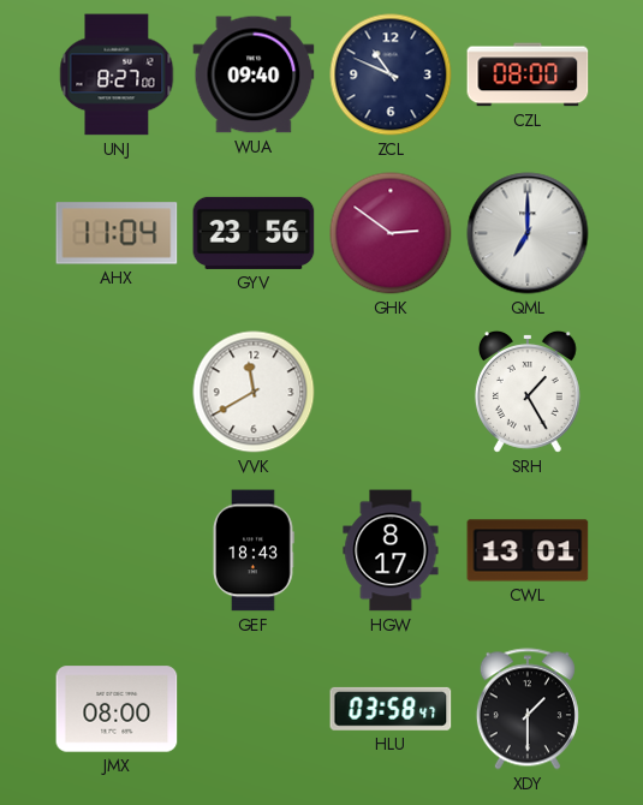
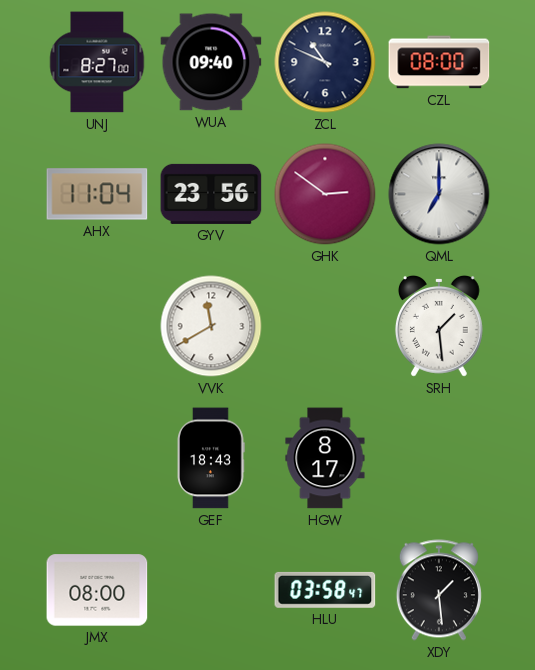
SRH: 1:25 -> 1:29 (439, 326)
CWL: 13:01 -> none (528, 550)
XDY: 1:30 -> 1:29 (439, 590)
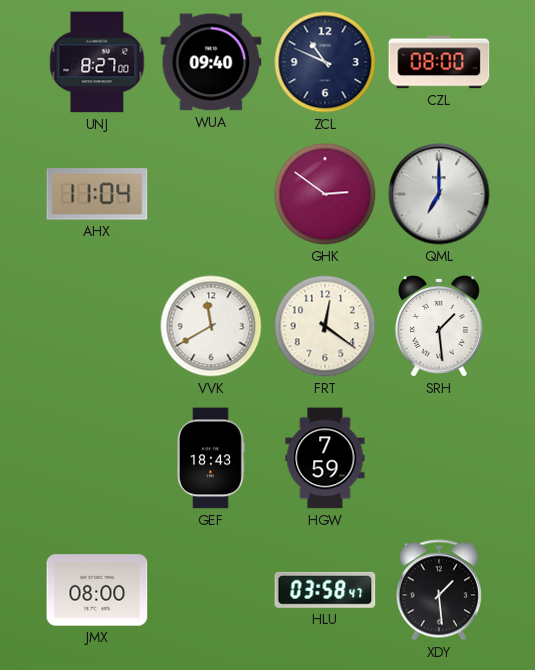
GYV: 23:56 -> none (211, 194)
FRT: none -> 12:21 (325, 326)
HGW: 8:17 -> 7:59 (325, 458)
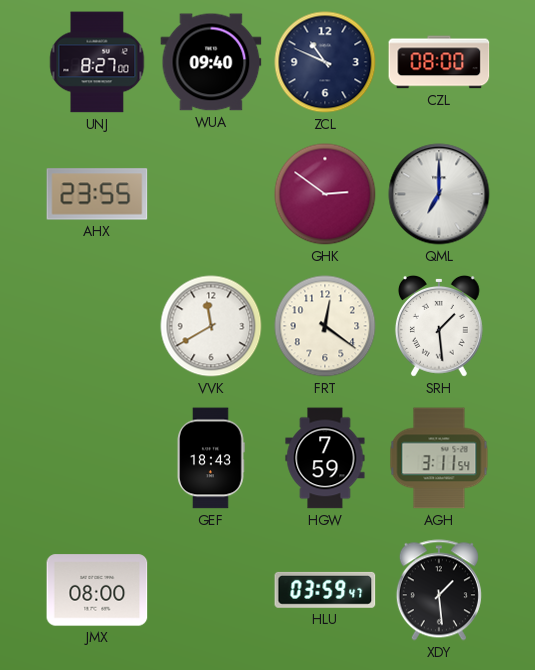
AHX: 11:04 -> 23:55 (97, 194)
AGH: none -> 3:11 (439, 458)
HLU: 03:58 -> 03:59 (325, 590)
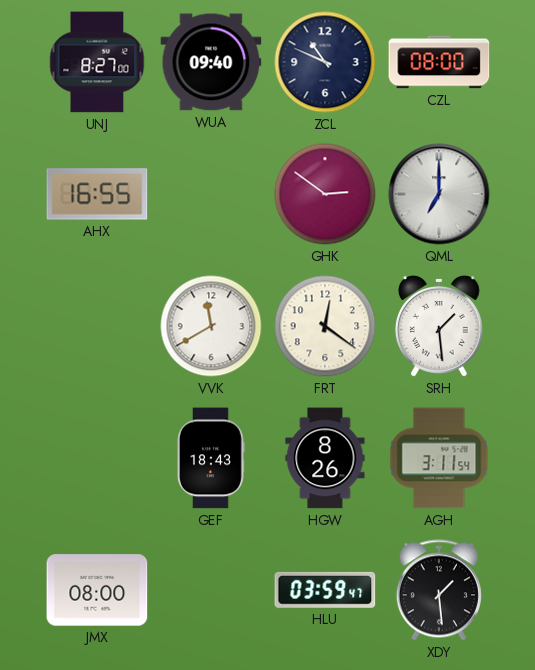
AHX: 23:55 -> 16:55 (97, 194)
HGW: 7:59 -> 8:26 (325, 458)
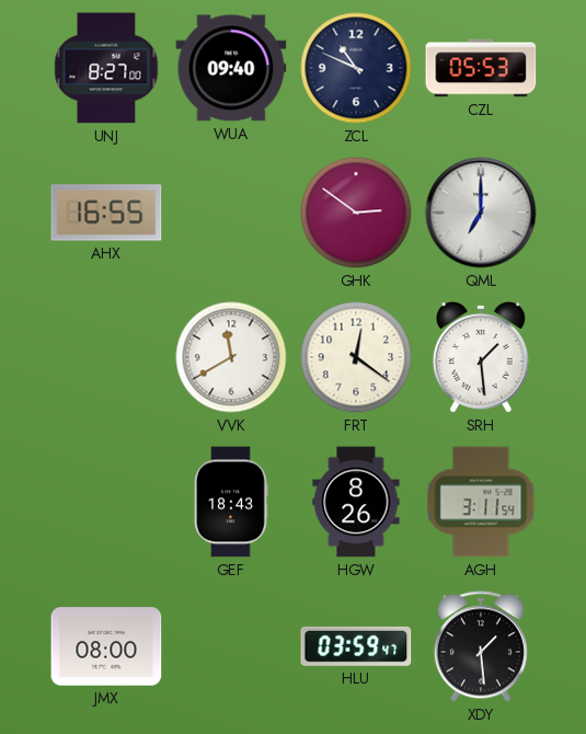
CZL: 08:00 -> 05:53 (481, 68)
